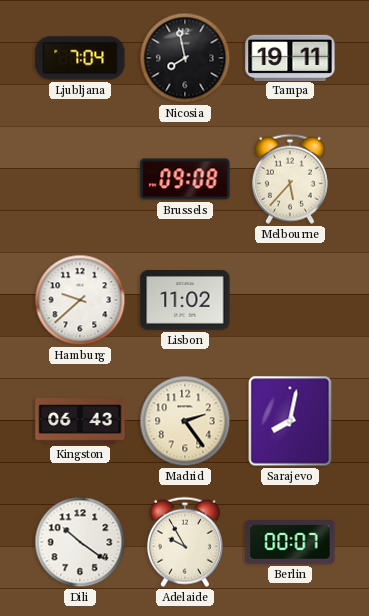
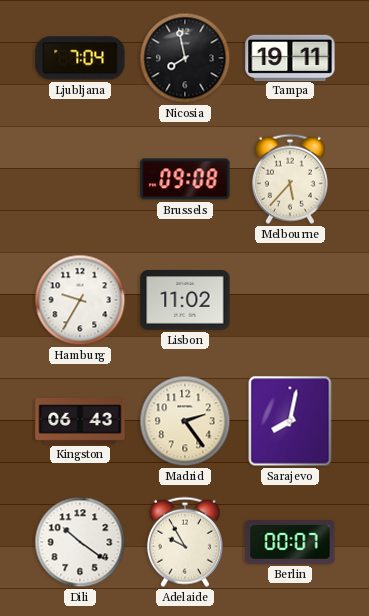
Hamburg: 9:38 -> 9:35 (80, 300)
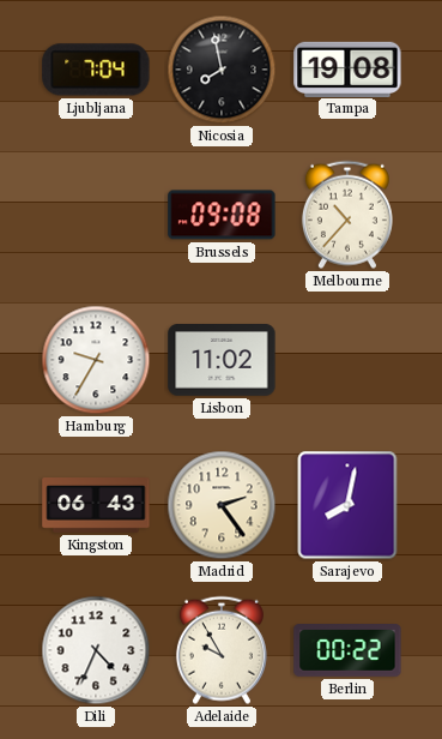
Tampa: 19:11 -> 19:08 (347, 68)
Melbourne: 5:37 -> 10:37 (347, 215)
Dili: 10:21 -> 4:34 (96, 650)
Berlin: 00:07 -> 00:22 (347, 651)
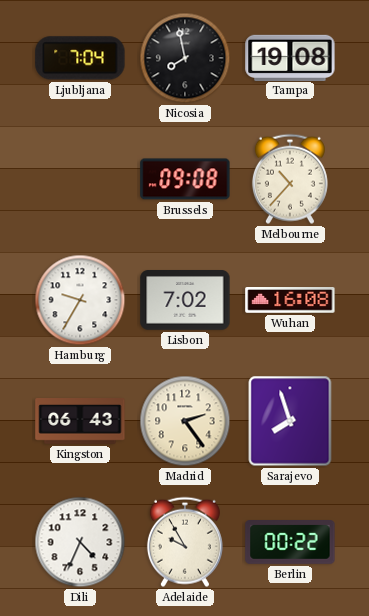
Lisbon: 11:02 -> 7:02 (185, 301)
Wuhan: none -> 16:08 (290, 301)
Sarajevo: 8:02 -> 7:57 (290, 421)
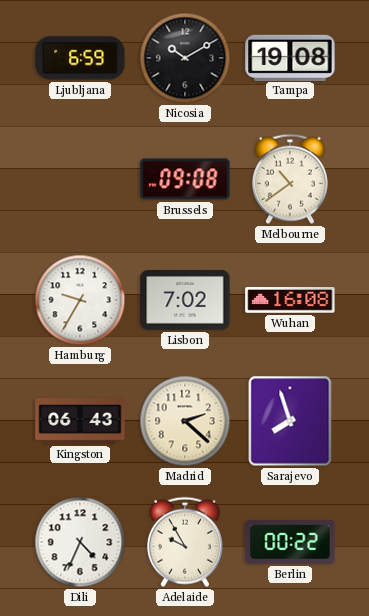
Ljubljana: 7:04 -> 6:59 (80, 58)
Nicosia: 7:58 -> 10:10 (185, 58)
Melbourne: 10:37 -> 10:39 (290, 179)
Madrid: 2:24 -> 2:22 (185, 421)
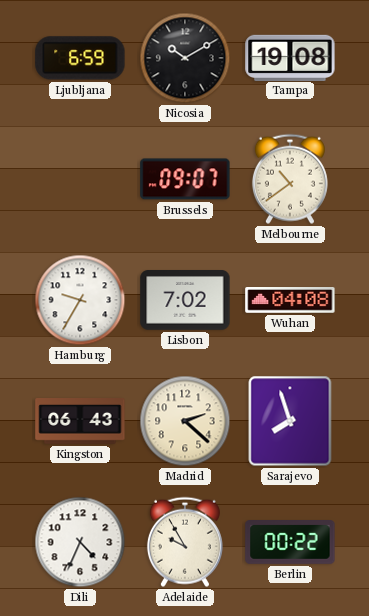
Brussels: 09:08 -> 09:07 (185, 179)
Wuhan: 16:08 -> 04:08 (290, 301)
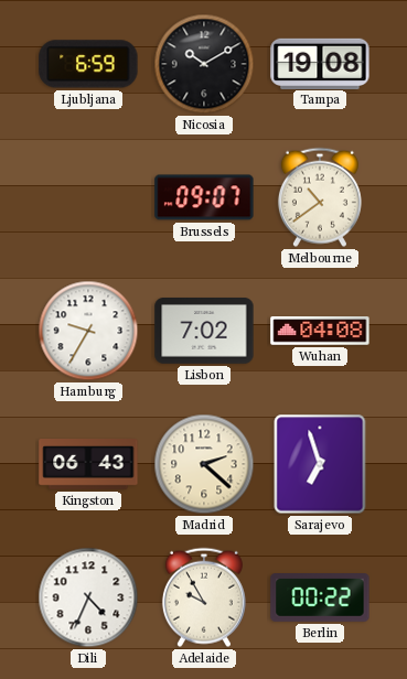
Sarajevo: 7:57 -> 6:57 (320, 464)
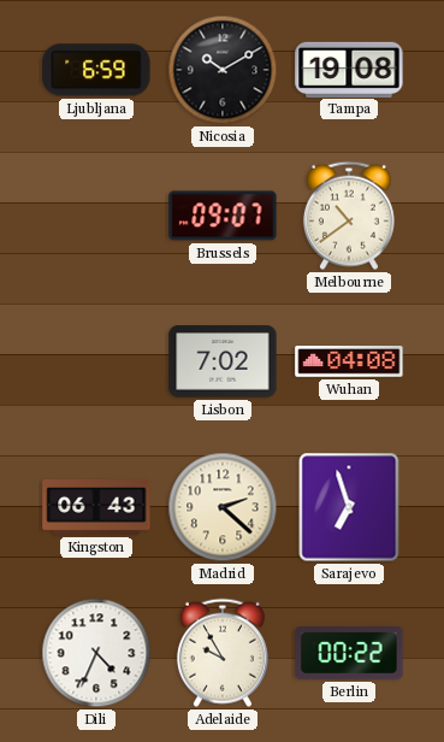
Hamburg: 9:35 -> none (88, 331)
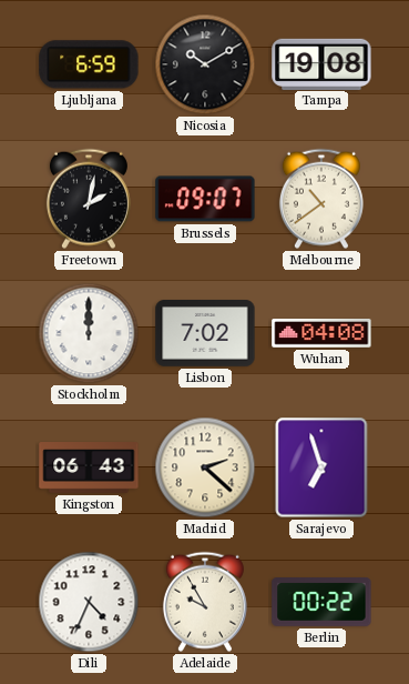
Freetown: none -> 2:02 (89, 199)
Stockholm: none -> 12:00 (89, 333)
